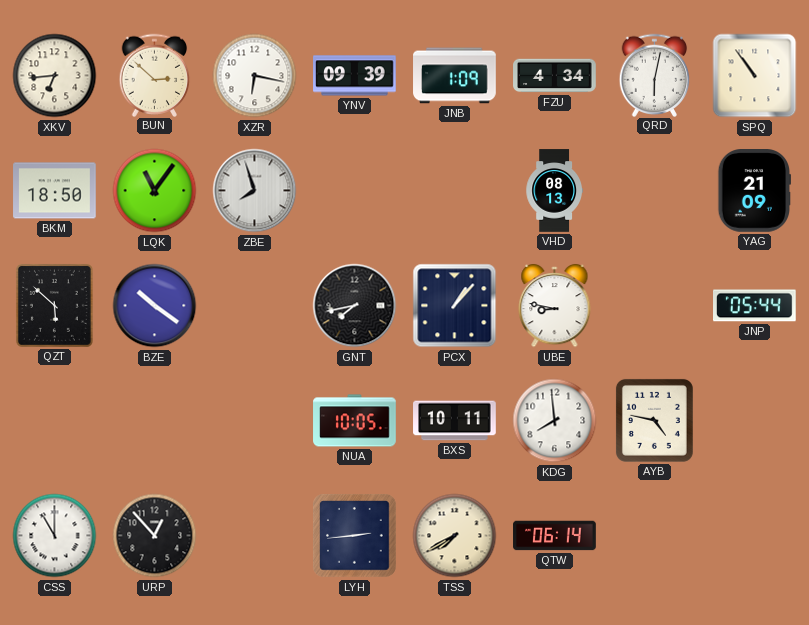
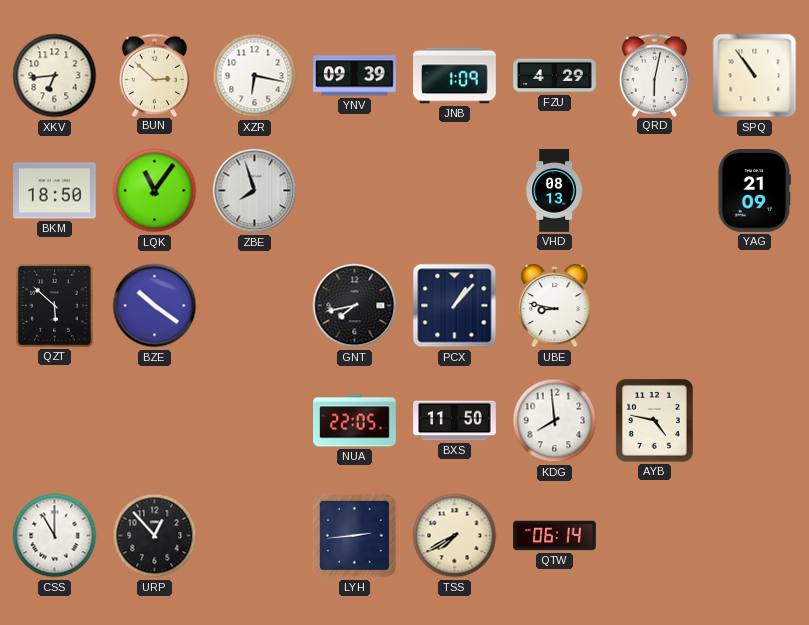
FZU: 4:34 -> 4:29 (555, 76)
JNP: 05:44 -> none (755, 306)
NUA: 10:05 -> 22:05 (355, 421)
BXS: 10:11 -> 11:50 (455, 421)
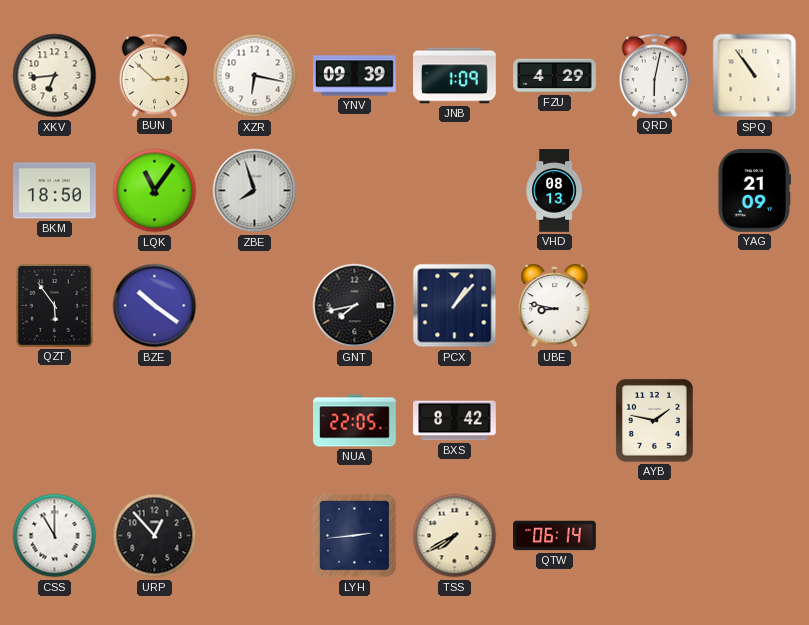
QZT: 5:52 -> 5:54 (54, 305)
BXS: 11:50 -> 8:42 (455, 421)
KDG: 7:59 -> none (555, 421)
AYB: 4:47 -> 1:47 (654, 420)
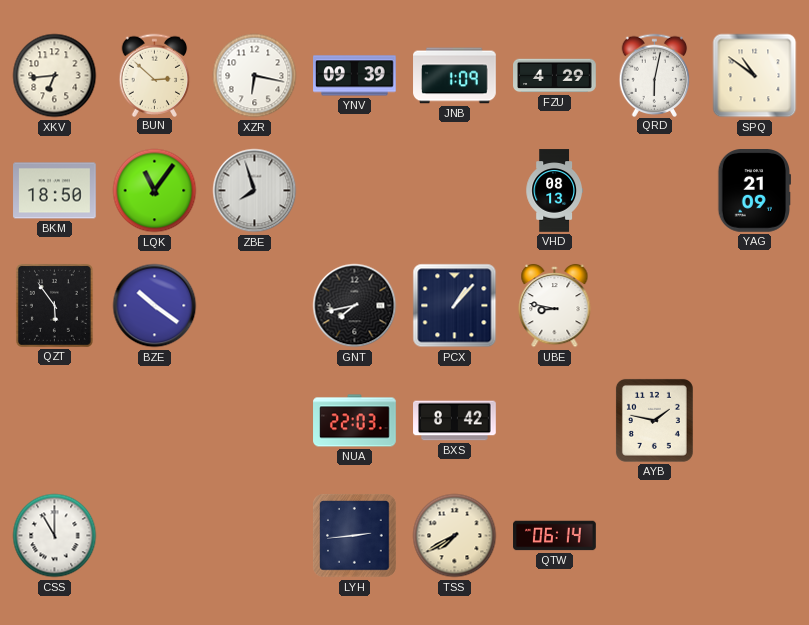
SPQ: 10:54 -> 10:51 (755, 76)
NUA: 22:05 -> 22:03 (355, 421)
URP: 12:53 -> none (155, 536)
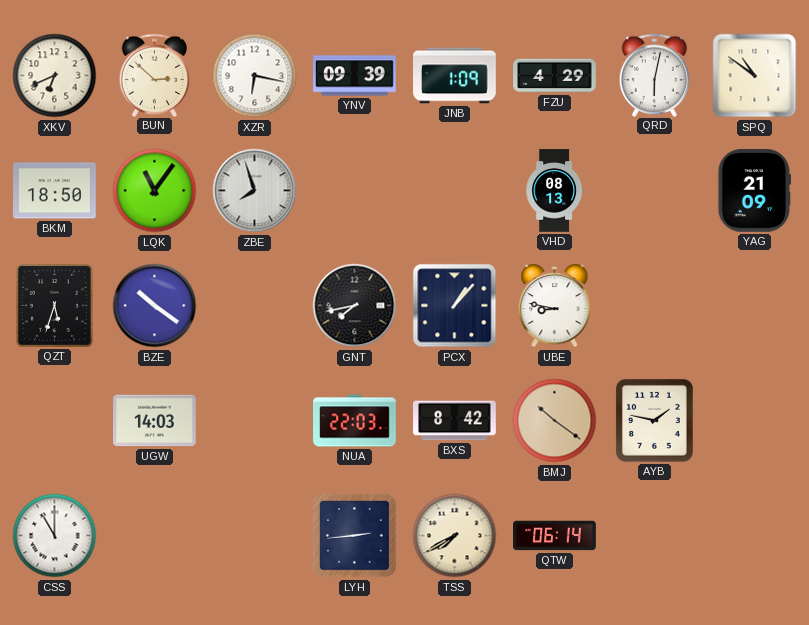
XKV: 6:44 -> 6:41 (55, 76)
QZT: 5:54 -> 5:33 (54, 305)
UGW: none -> 14:03 (155, 421)
BMJ: none -> 10:21 (555, 421)
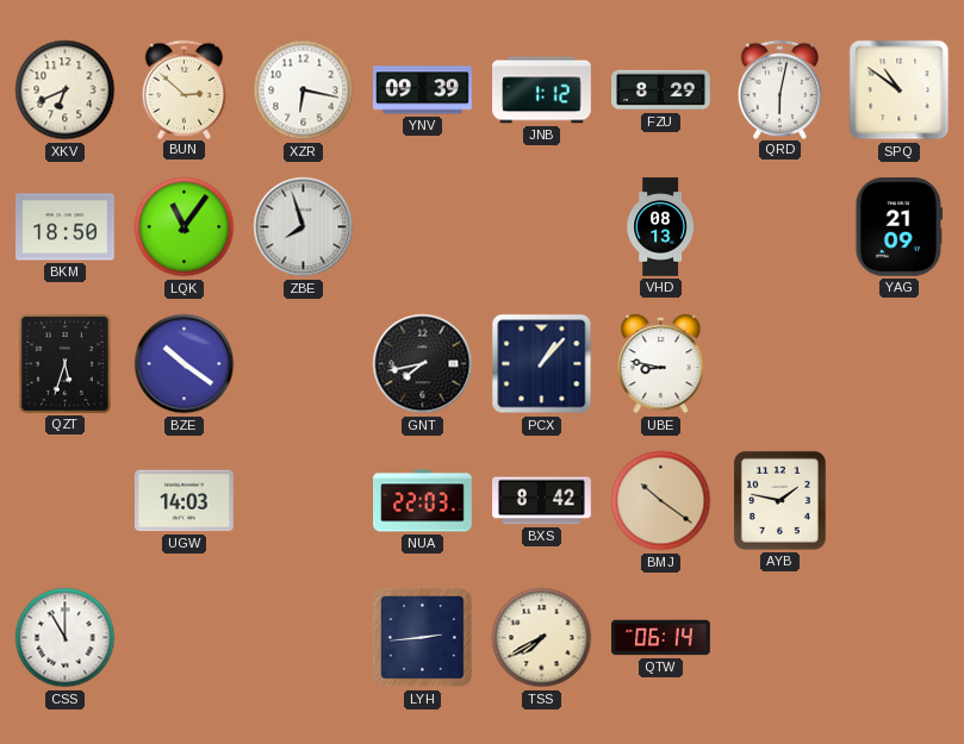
JNB: 1:09 -> 1:12 (542, 90)
FZU: 4:29 -> 8:29 (661, 90)
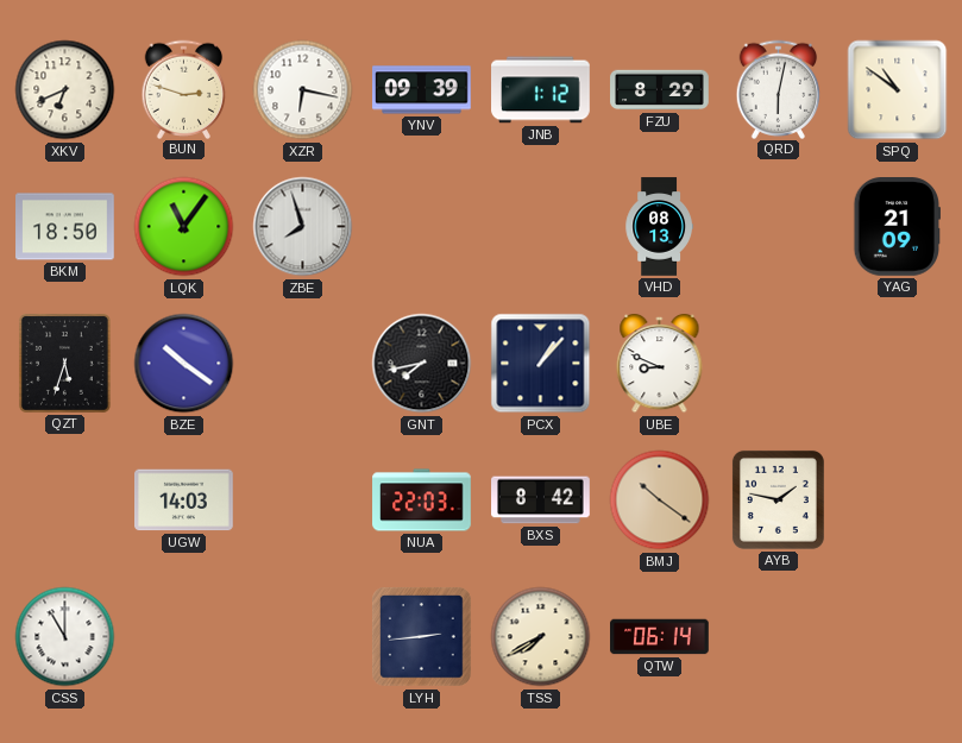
BUN: 2:52 -> 2:48 (184, 89)
UBE: 8:47 -> 8:49 (660, 364)
